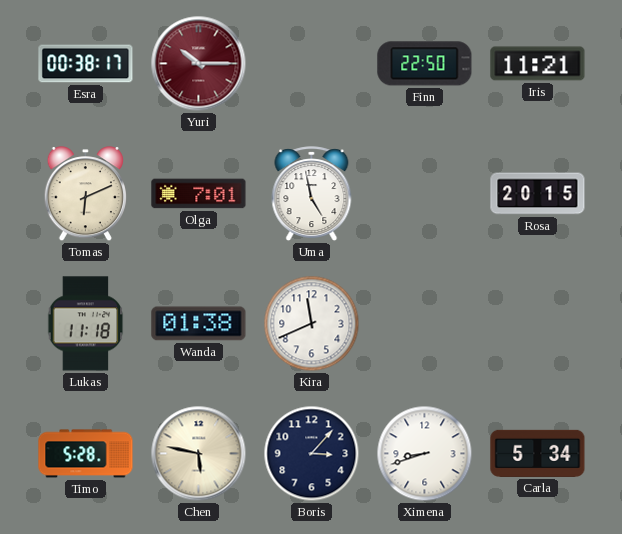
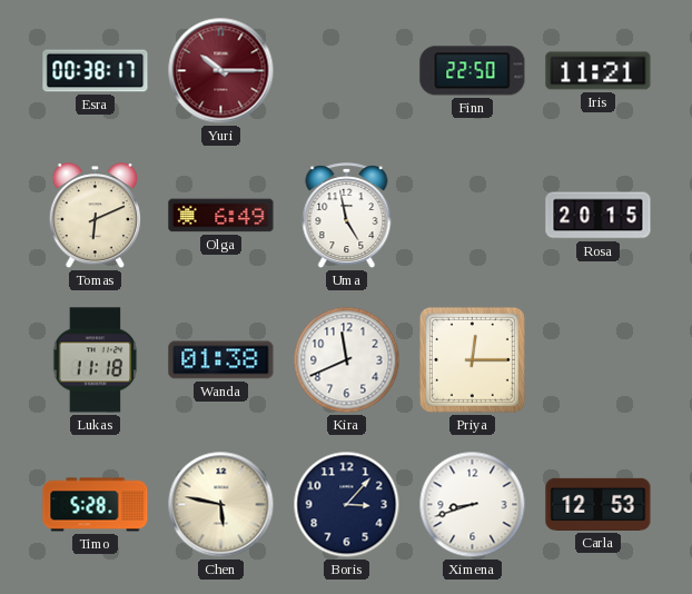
Olga: 7:01 -> 6:49 (221, 216)
Priya: none -> 12:15 (472, 359)
Carla: 5:34 -> 12:53 (599, 504)
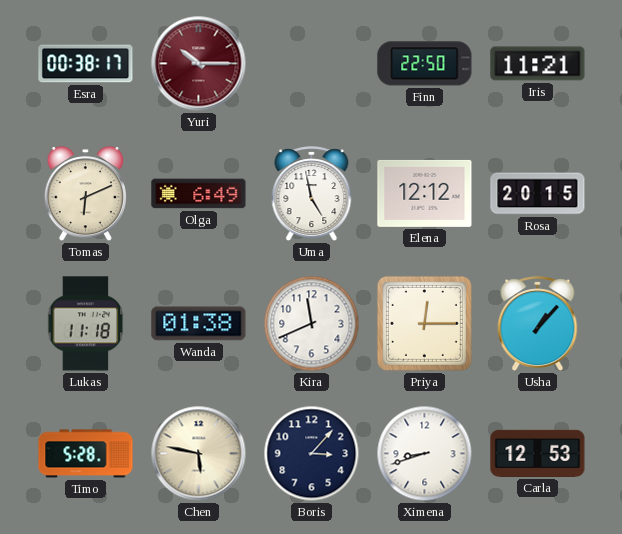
Elena: none -> 12:12 (425, 193)
Usha: none -> 1:07 (538, 324)
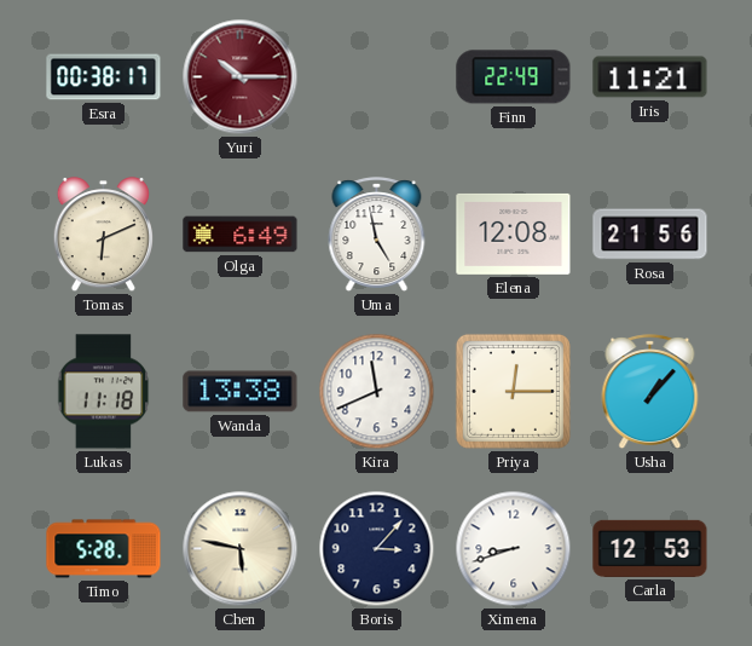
Finn: 22:50 -> 22:49 (514, 77)
Elena: 12:12 -> 12:08 (514, 233)
Rosa: 20:15 -> 21:56 (650, 235)
Wanda: 01:38 -> 13:38 (241, 392)
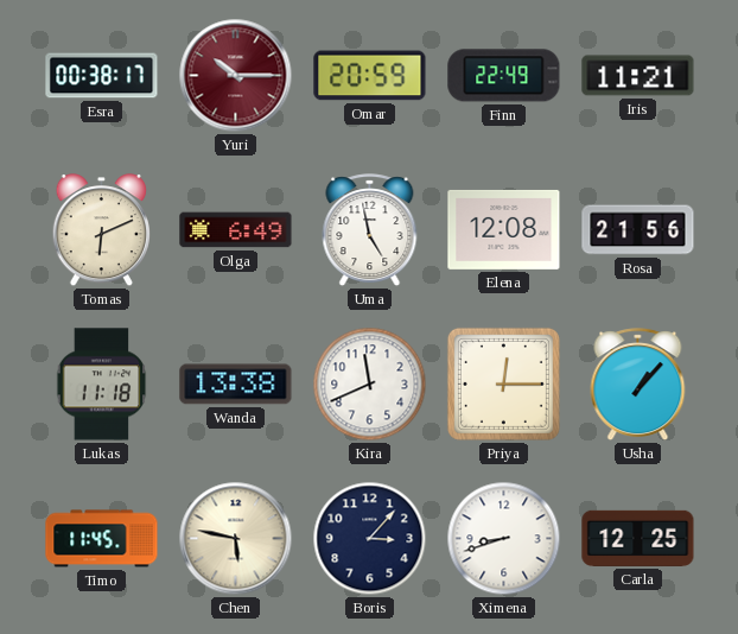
Omar: none -> 20:59 (370, 76)
Timo: 5:28 -> 11:45 (102, 539)
Carla: 12:53 -> 12:25 (638, 538)
